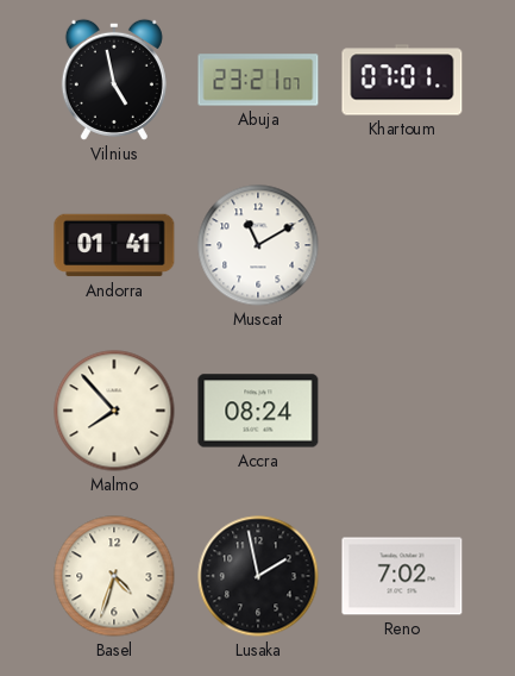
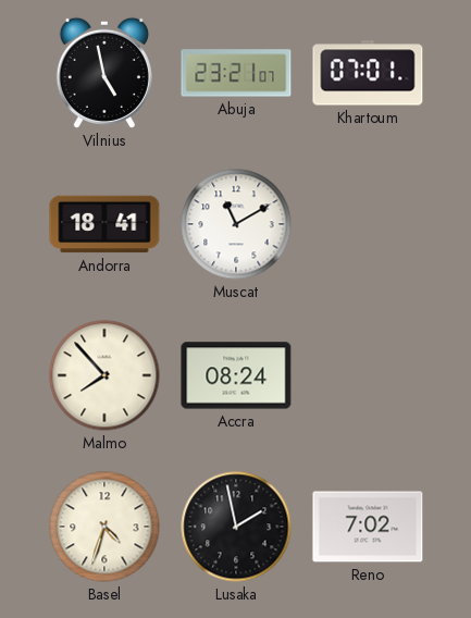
Andorra: 01:41 -> 18:41 (104, 224)
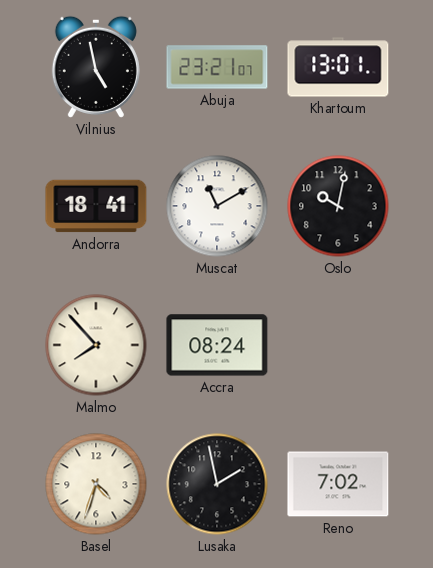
Khartoum: 07:01 -> 13:01 (338, 67)
Oslo: none -> 10:02 (338, 206)
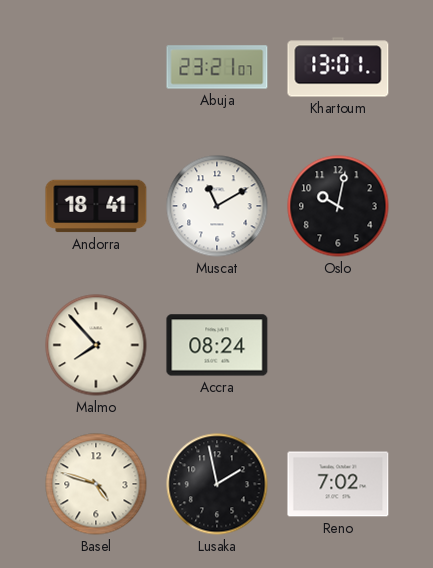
Vilnius: 4:58 -> none (96, 67)
Basel: 4:33 -> 4:48 (96, 484)
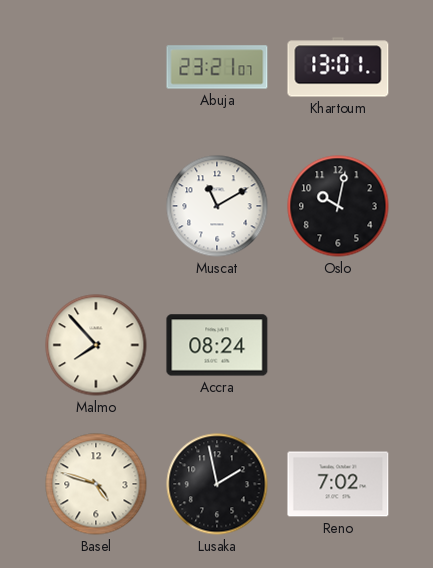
Andorra: 18:41 -> none (96, 206)
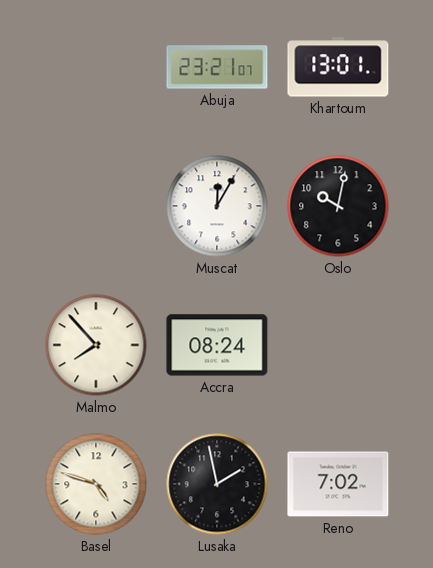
Muscat: 11:10 -> 12:05 (217, 206)
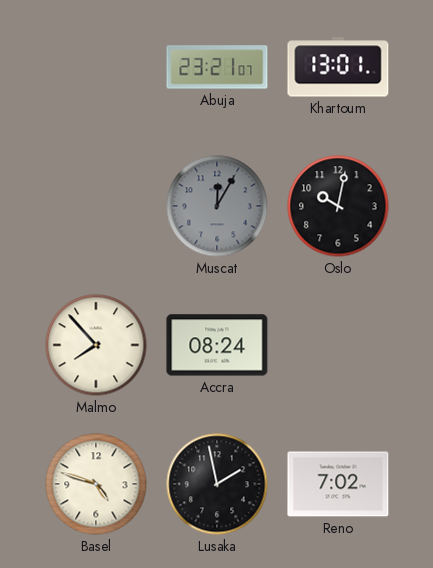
Muscat dial: white -> grey (217, 206)
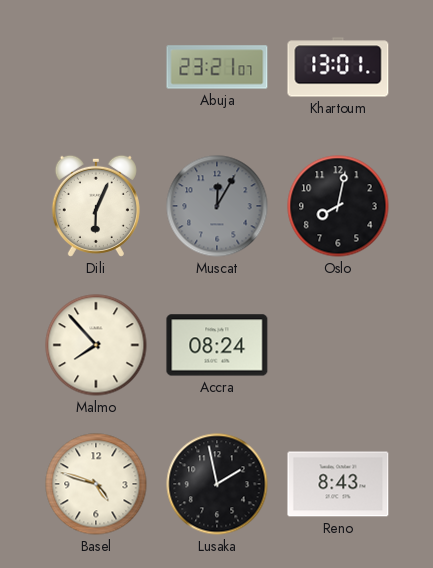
Dili: none -> 6:04 (96, 206)
Oslo: 10:02 -> 8:02 (338, 206)
Reno: 7:02 -> 8:43 (338, 484)
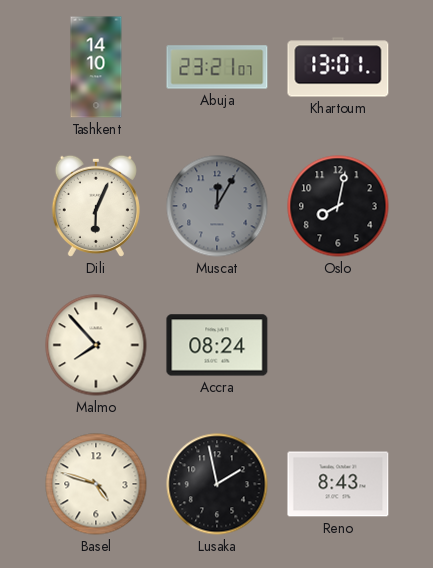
Tashkent: none -> 14:10 (96, 67)
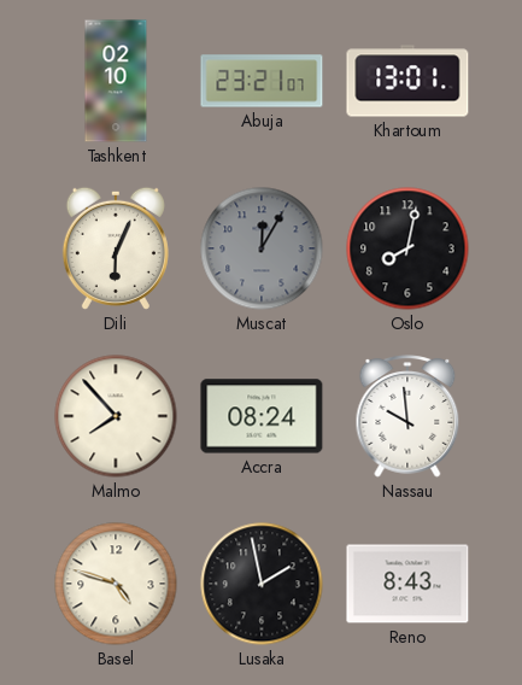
Tashkent: 14:10 -> 02:10 (116, 81)
Nassau: none -> 9:59 (407, 416)
